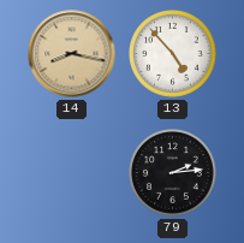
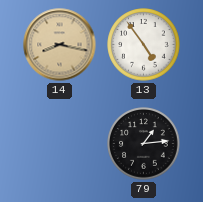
13: 4:53 -> 4:54 (144, 45)
79: 2:14 -> 1:14 (144, 144)
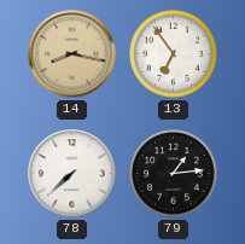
13: 4:54 -> 6:54 (174, 54)
78: none -> 7:38 (72, 174)
